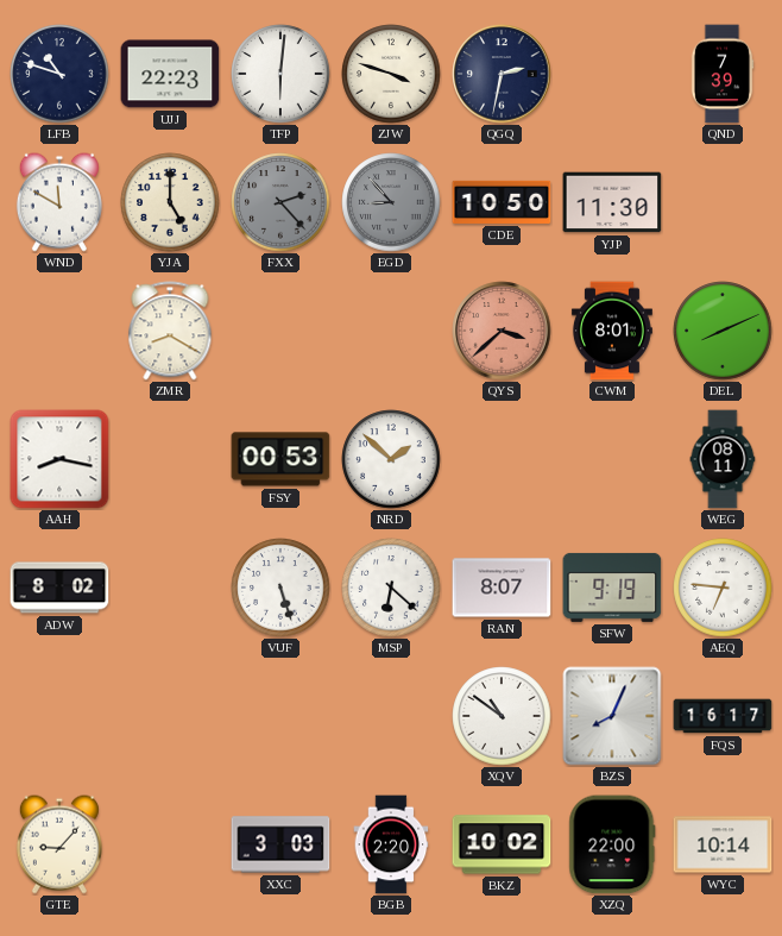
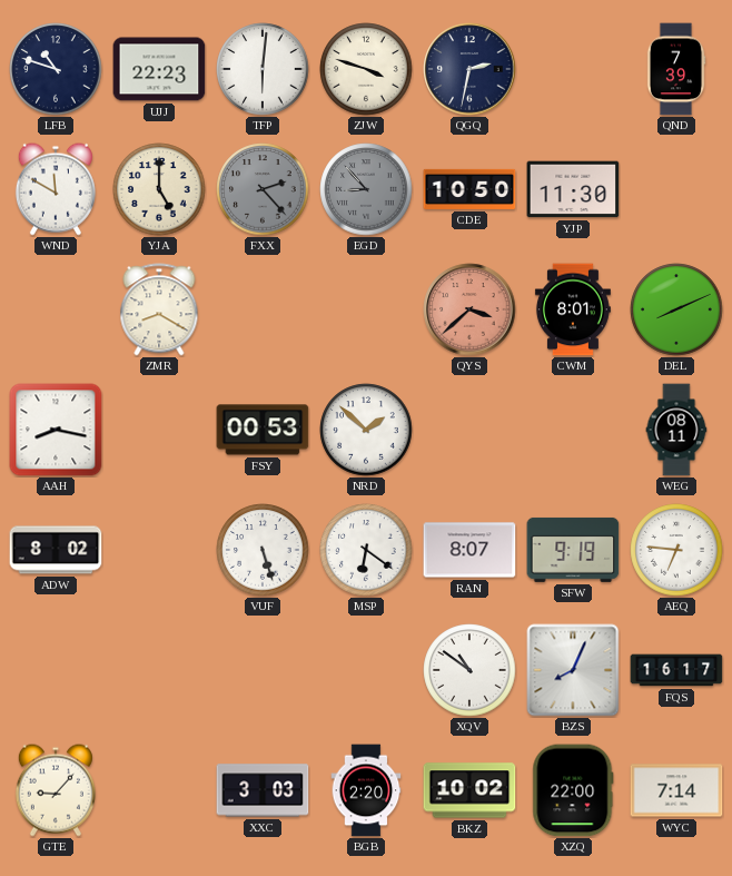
MSP: 6:22 -> 6:21 (366, 550)
WYC: 10:14 -> 7:14 (676, 790)
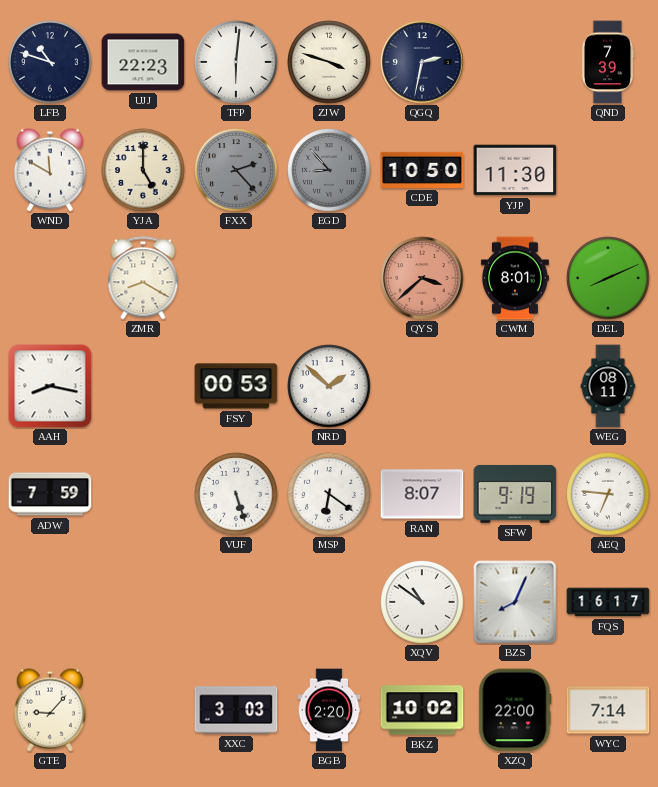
ADW: 8:02 -> 7:59 (50, 494)
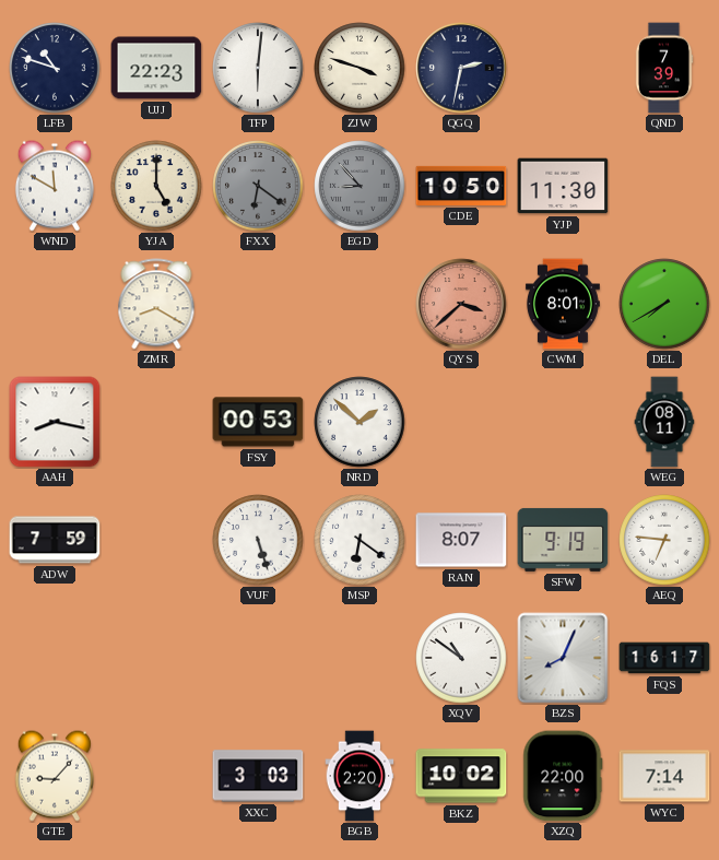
FXX: 2:23 -> 6:21 (258, 186)
DEL: 8:11 -> 7:40 (664, 304)
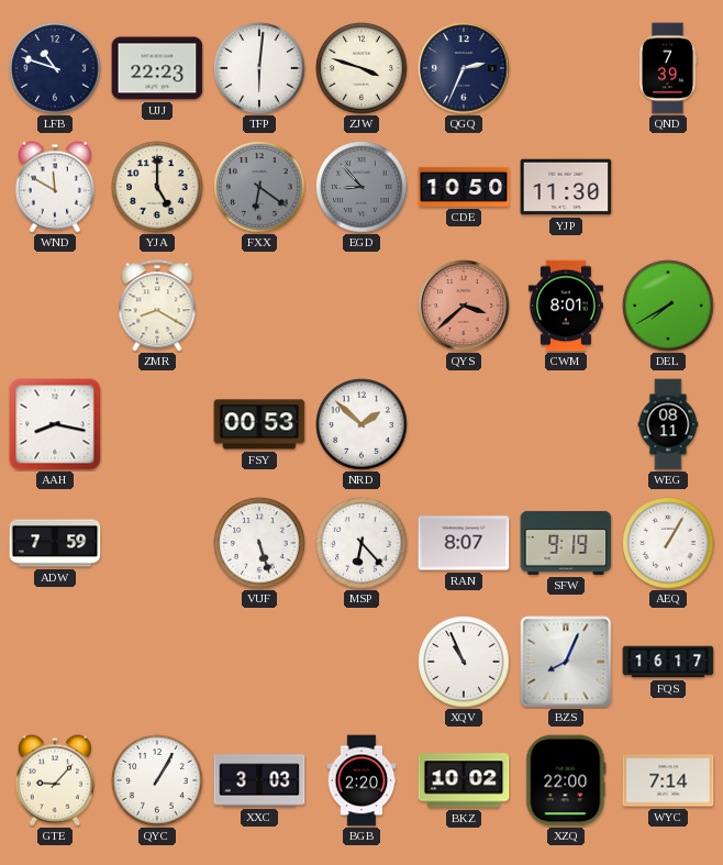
QGQ: 2:32 -> 2:34 (464, 68)
MSP: 6:21 -> 6:23 (361, 543)
AEQ: 6:46 -> 1:05 (668, 543)
XQV: 10:51 -> 10:56 (464, 662)
QYC: none -> 1:05 (157, 780)
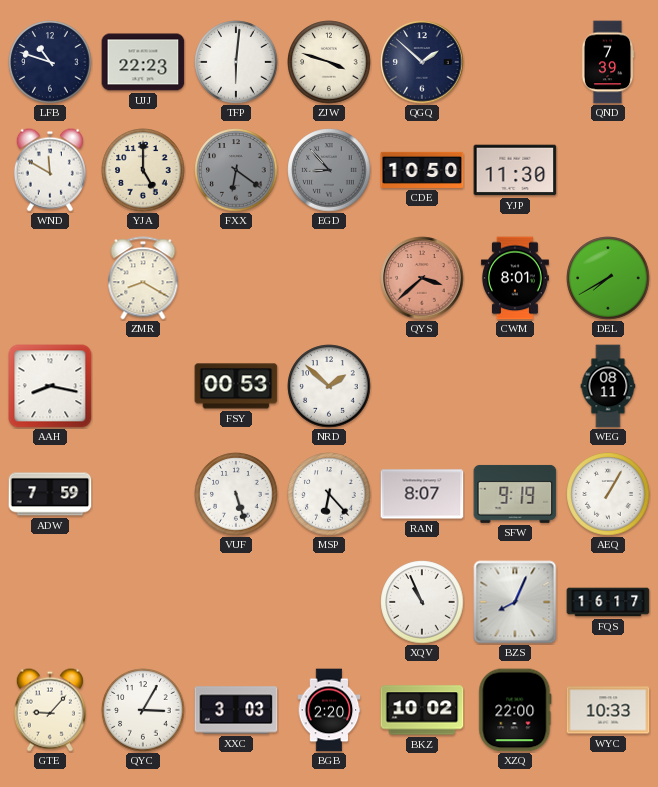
QGQ: 2:34 -> 1:52 (422, 62)
QYC: 1:05 -> 3:05 (143, 710)
WYC: 7:14 -> 10:33 (608, 710)
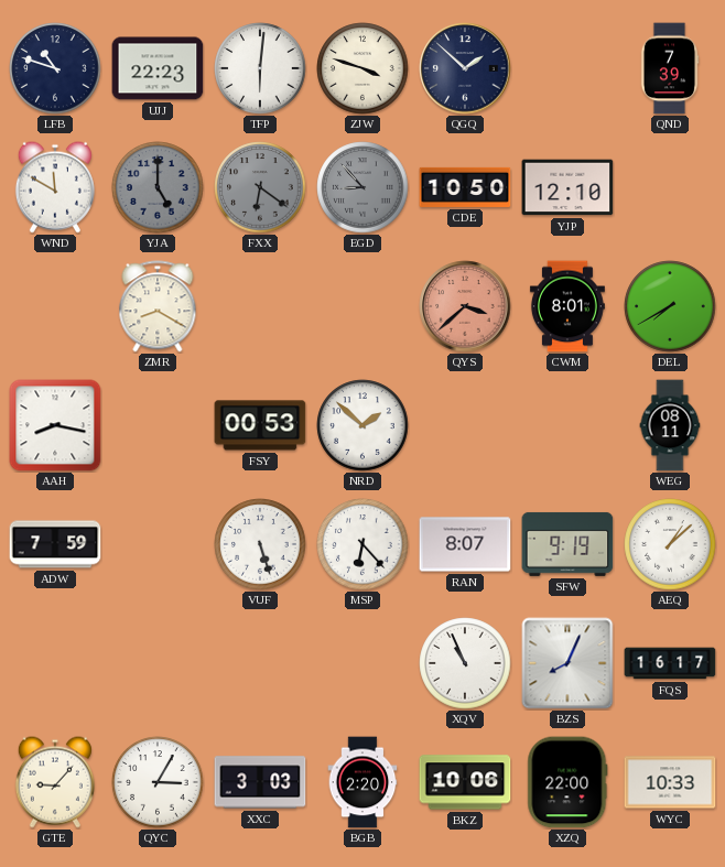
YJA dial: cream -> grey (158, 187)
YJP: 11:30 -> 12:10 (567, 187)
AEQ: 1:05 -> 1:08 (670, 544)
BKZ: 10:02 -> 10:06 (465, 782)
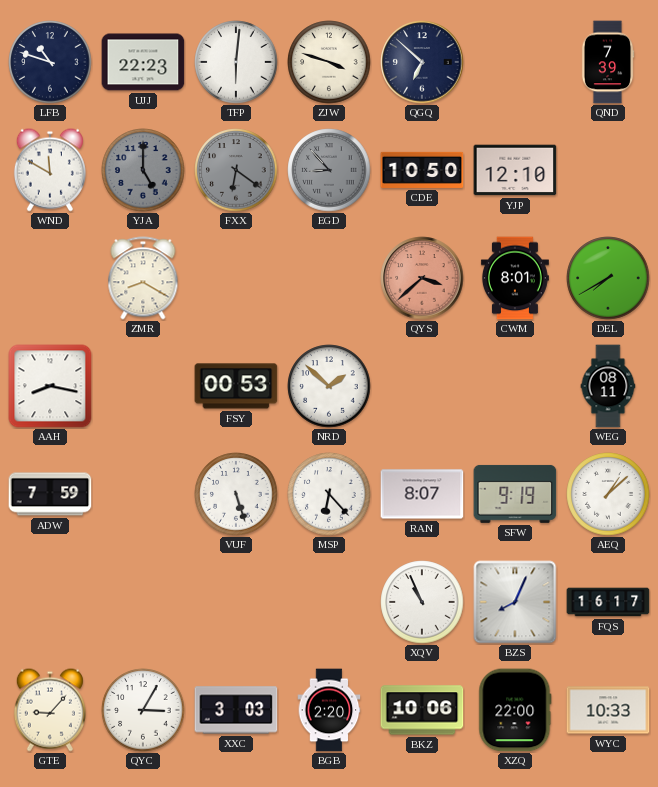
QGQ: 1:52 -> 6:52 (422, 62)
